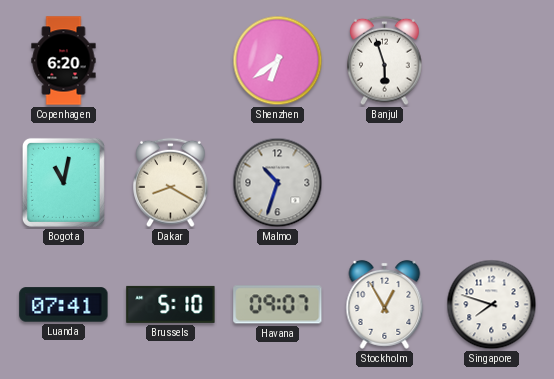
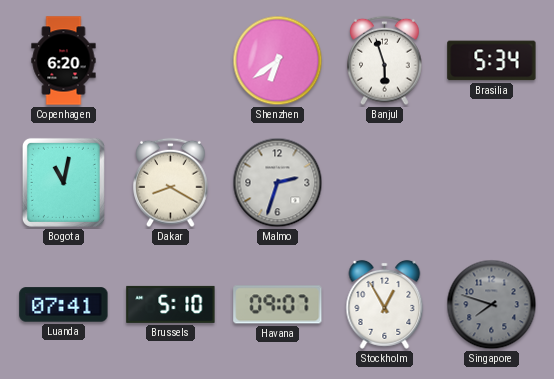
Brasilia: none -> 5:34 (492, 61)
Malmo: 10:33 -> 2:33 (278, 183)
Singapore dial: white -> grey (492, 305)
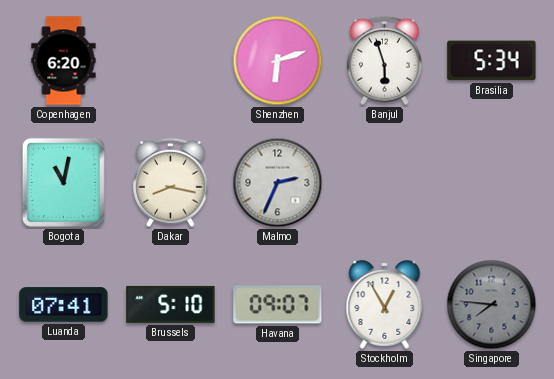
Shenzhen: 6:39 -> 6:12 (278, 61)
Dakar: 8:20 -> 8:17 (171, 183)
Malmo: 2:33 -> 2:34 (278, 183)
Singapore: 7:48 -> 7:46 (492, 305)
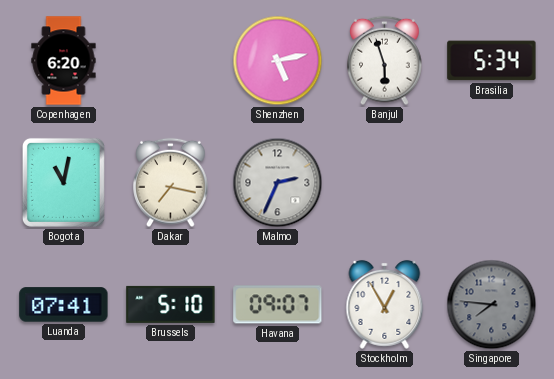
Shenzhen: 6:12 -> 5:13 (278, 61)
Dakar: 8:17 -> 7:17 (171, 183)
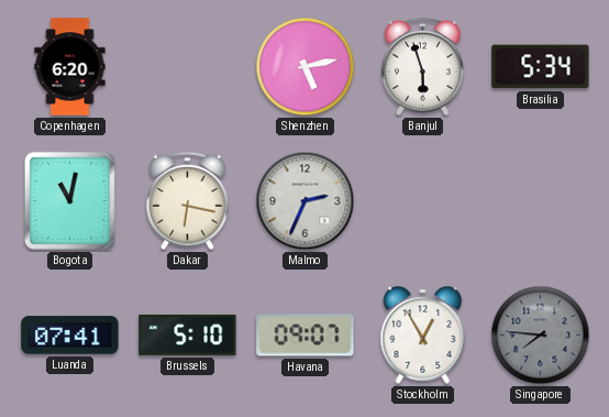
Dakar: 7:17 -> 6:17 (188, 201)
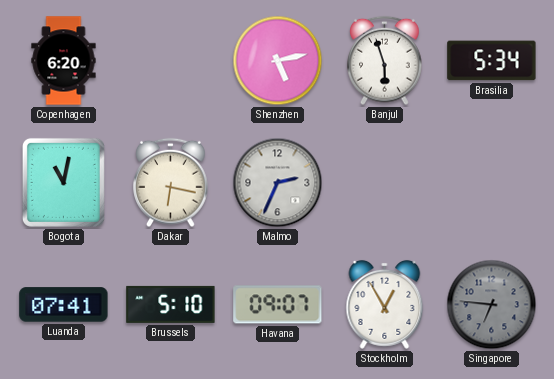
Singapore: 7:46 -> 6:46 (492, 305)
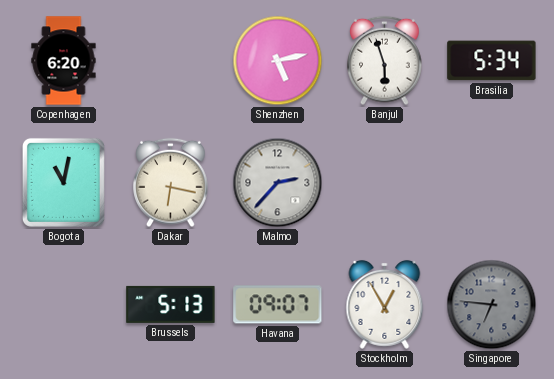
Malmo: 2:34 -> 2:37 (278, 183)
Luanda: 07:41 -> none (64, 305)
Brussels: 5:10 -> 5:13 (171, 304)
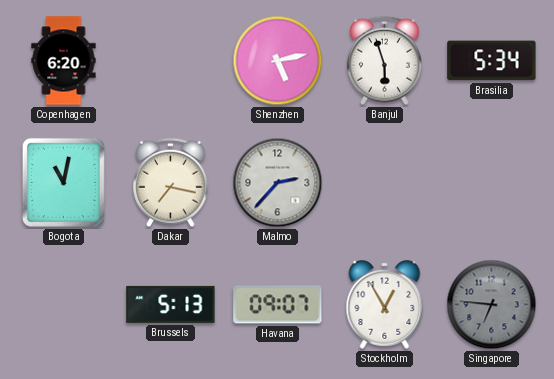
Dakar: 6:17 -> 7:17 (171, 183)
